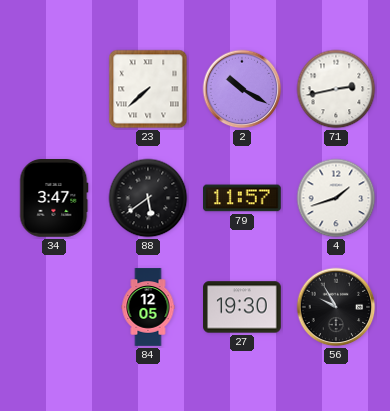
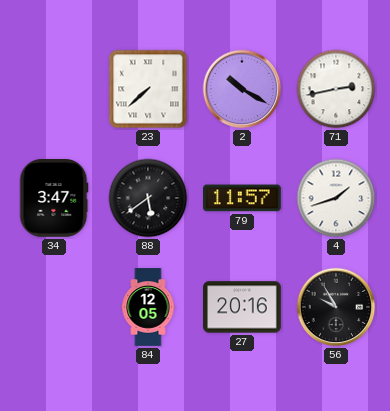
27: 19:30 -> 20:16 (242, 307)
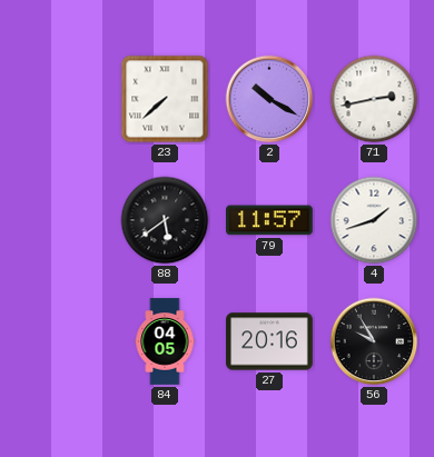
34: 3:47 -> none (54, 199)
84: 12:05 -> 04:05 (165, 341)
